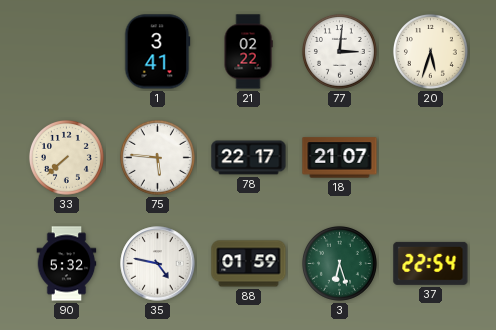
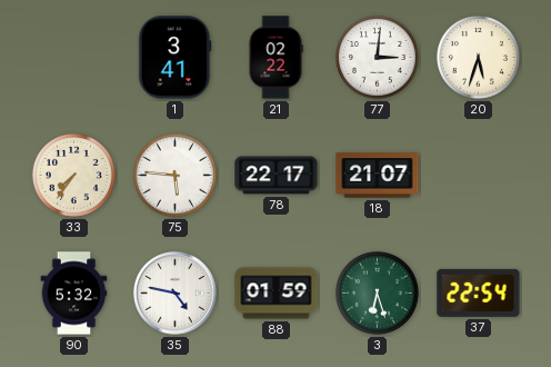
33: 7:38 -> 7:36 (73, 175)
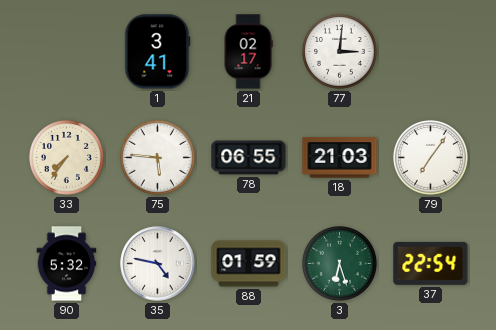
21: 02:22 -> 02:17 (248, 52)
20: 5:33 -> none (478, 57)
78: 22:17 -> 06:55 (249, 158)
18: 21:07 -> 21:03 (340, 158)
79: none -> 7:06 (430, 157)
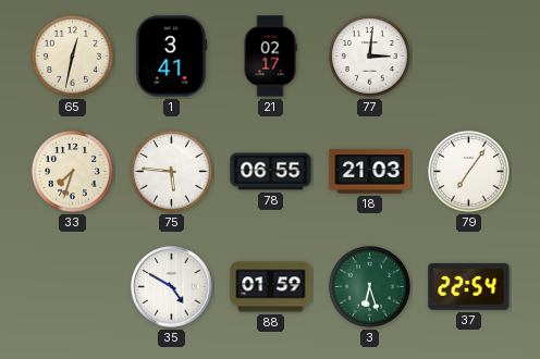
65: none -> 12:32 (72, 55)
33: 7:36 -> 7:33 (72, 171)
90: 5:32 -> none (67, 264)
35: 4:47 -> 4:50 (172, 287)
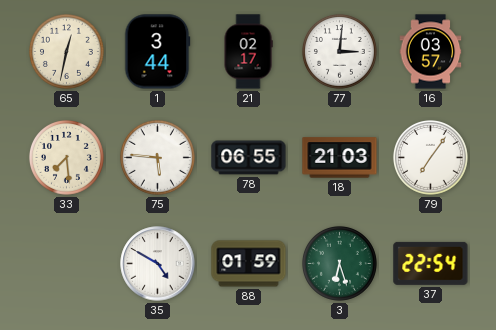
1: 3:41 -> 3:44 (158, 52)
16: none -> 03:57 (431, 52)
33: 7:33 -> 7:29 (66, 157)
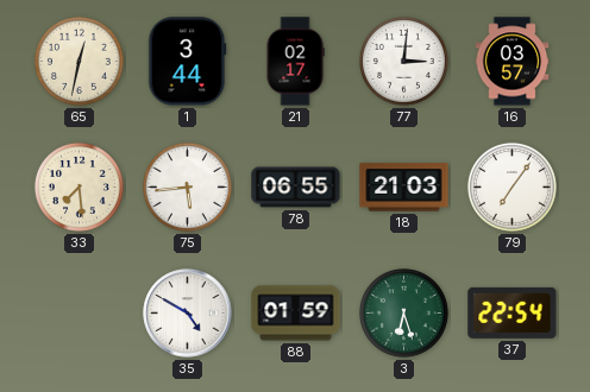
75: 5:46 -> 5:44 (187, 186)
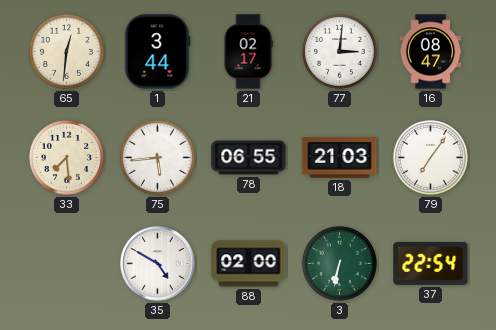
65: 12:32 -> 12:31 (66, 51)
16: 03:57 -> 08:47 (431, 52)
88: 01:59 -> 02:00 (249, 264)
3: 6:27 -> 6:32 (339, 263)
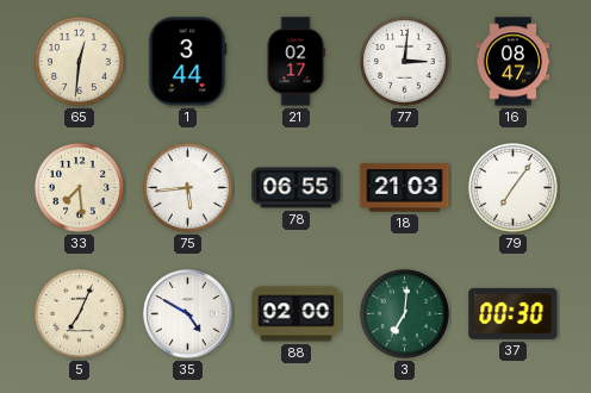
5: none -> 7:04 (79, 313)
3: 6:32 -> 7:01 (404, 313)
37: 22:54 -> 00:30 (514, 313)
